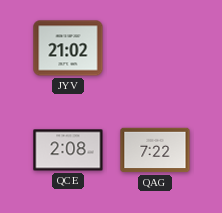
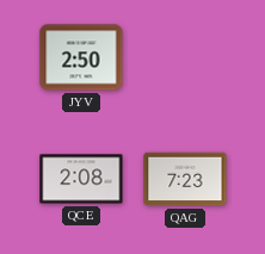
JYV: 21:02 -> 2:50 (81, 57)
QAG: 7:22 -> 7:23 (185, 179)
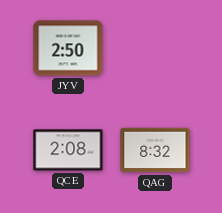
QAG: 7:23 -> 8:32 (155, 150)
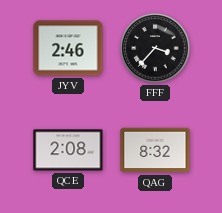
JYV: 2:50 -> 2:46 (68, 48)
FFF: none -> 3:37 (155, 48)
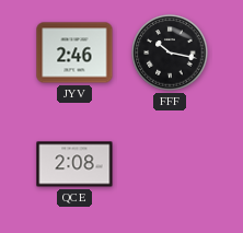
FFF: 3:37 -> 10:17 (170, 53)
QAG: 8:32 -> none (155, 150)
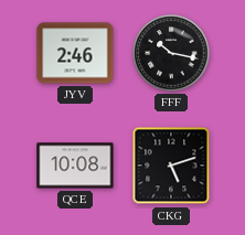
QCE: 2:08 -> 10:08 (75, 165)
CKG: none -> 5:12 (171, 165)
